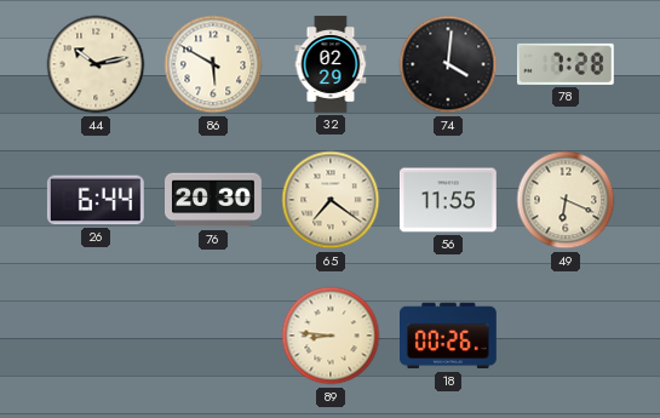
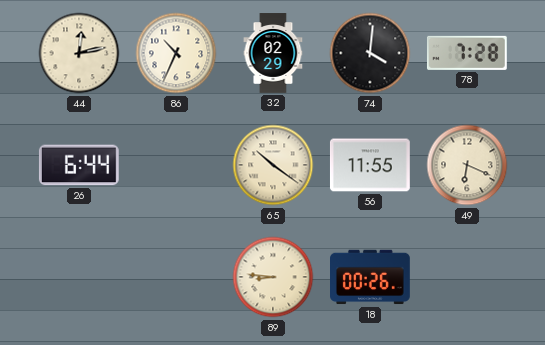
44: 10:13 -> 12:13 (79, 53)
86: 5:50 -> 10:34 (176, 53)
76: 20:30 -> none (214, 200)
65: 7:21 -> 10:21 (273, 165)
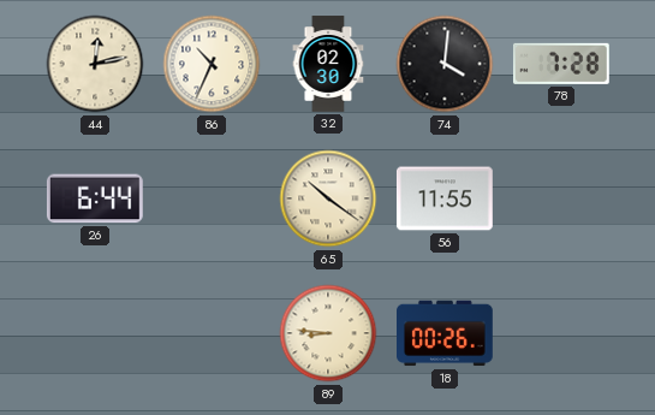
32: 02:29 -> 02:30 (328, 64)
49: 6:19 -> none (467, 165)
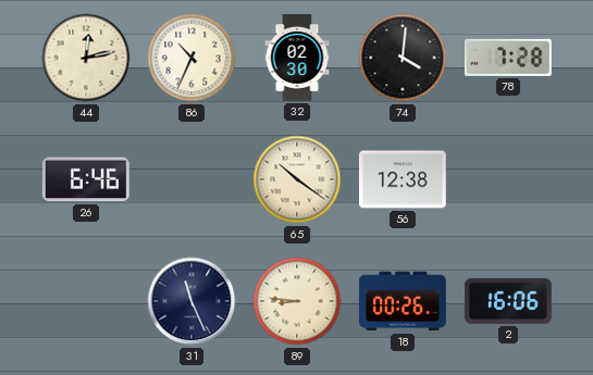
26: 6:44 -> 6:46 (86, 179)
56: 11:55 -> 12:38 (403, 179)
31: none -> 11:26 (192, 301)
2: none -> 16:06 (508, 301)
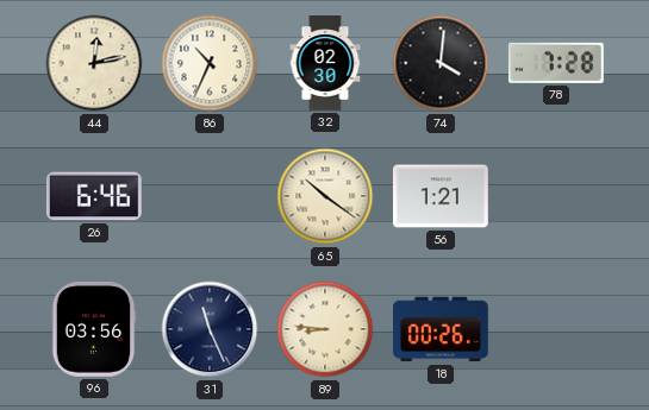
56: 12:38 -> 1:21 (441, 196)
96: none -> 03:56 (94, 330)
2: 16:06 -> none (508, 301)
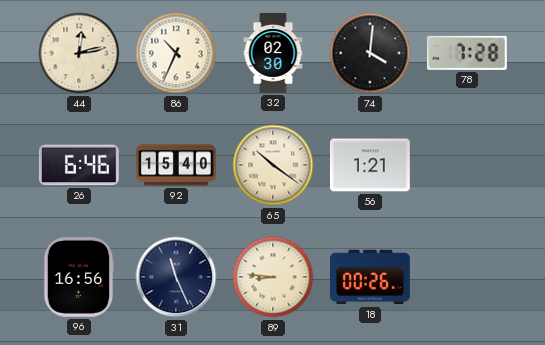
92: none -> 15:40 (177, 165)
96: 03:56 -> 16:56 (79, 278)
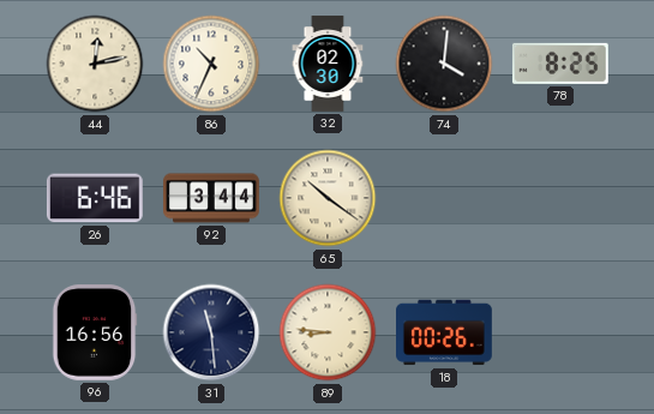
78: 7:28 -> 8:25 (560, 64)
92: 15:40 -> 3:44 (212, 198)
56: 1:21 -> none (370, 165)
31: 11:26 -> 11:29 (211, 332)
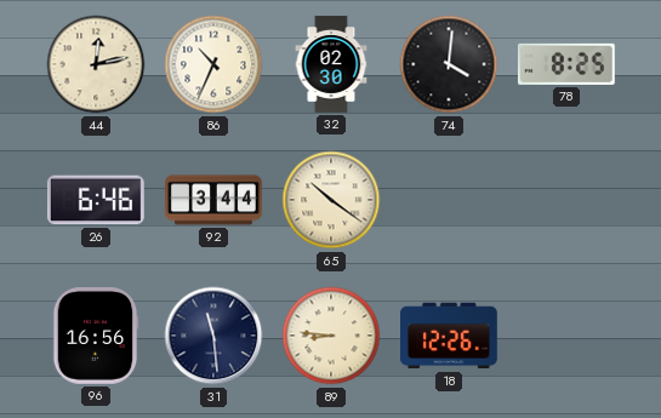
18: 00:26 -> 12:26 (450, 336)
